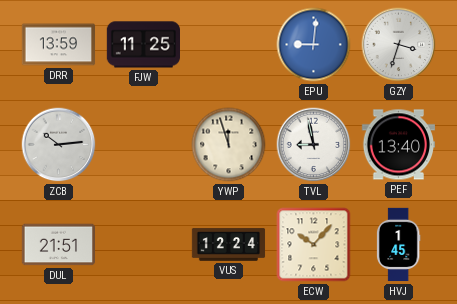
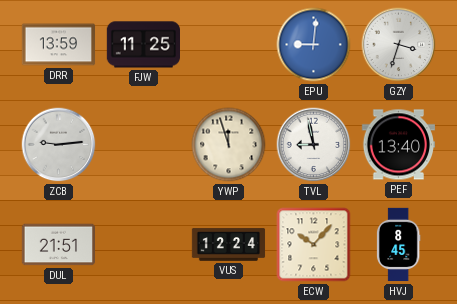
ZCB: 10:14 -> 9:14 (59, 145)
HVJ: 1:45 -> 8:45 (398, 245)
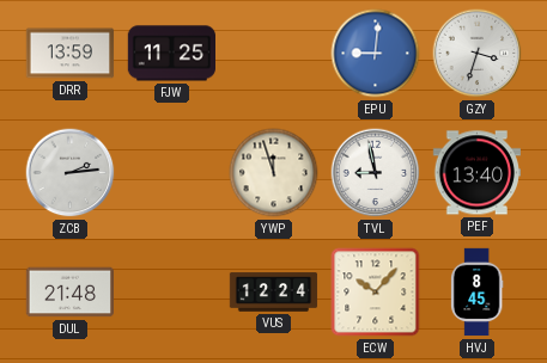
ZCB: 9:14 -> 2:14 (71, 173)
DUL: 21:51 -> 21:48 (71, 293)
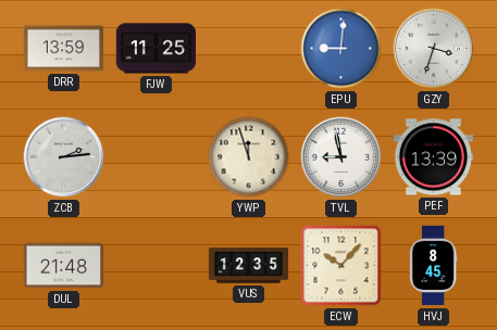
PEF: 13:40 -> 13:39 (433, 157)
VUS: 12:24 -> 12:35 (249, 266)
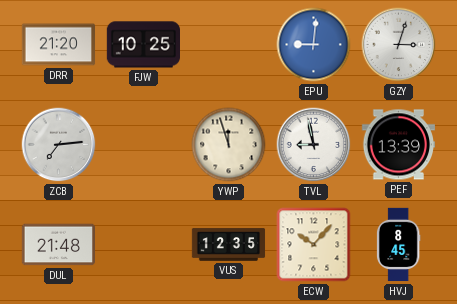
DRR: 13:59 -> 21:20 (59, 45)
FJW: 11:25 -> 10:25 (144, 45)
GZY: 3:33 -> 3:03 (399, 45)
ZCB: 2:14 -> 7:14 (59, 145)
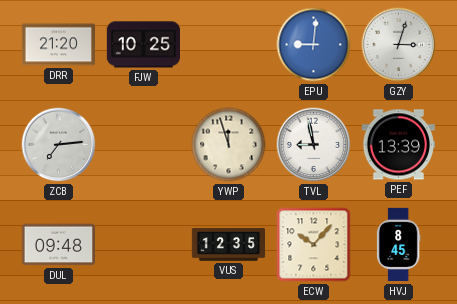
DUL: 21:48 -> 09:48 (59, 245)
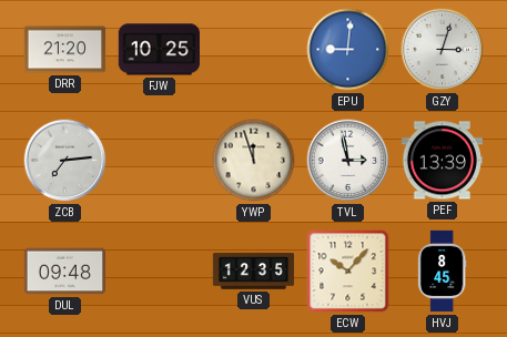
TVL: 8:58 -> 2:58 (348, 161)
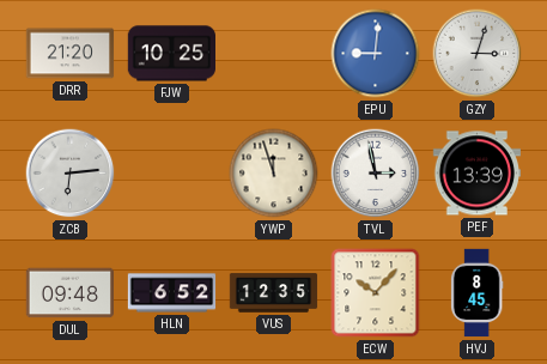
ZCB: 7:14 -> 6:14 (71, 174)
HLN: none -> 6:52 (172, 293)
